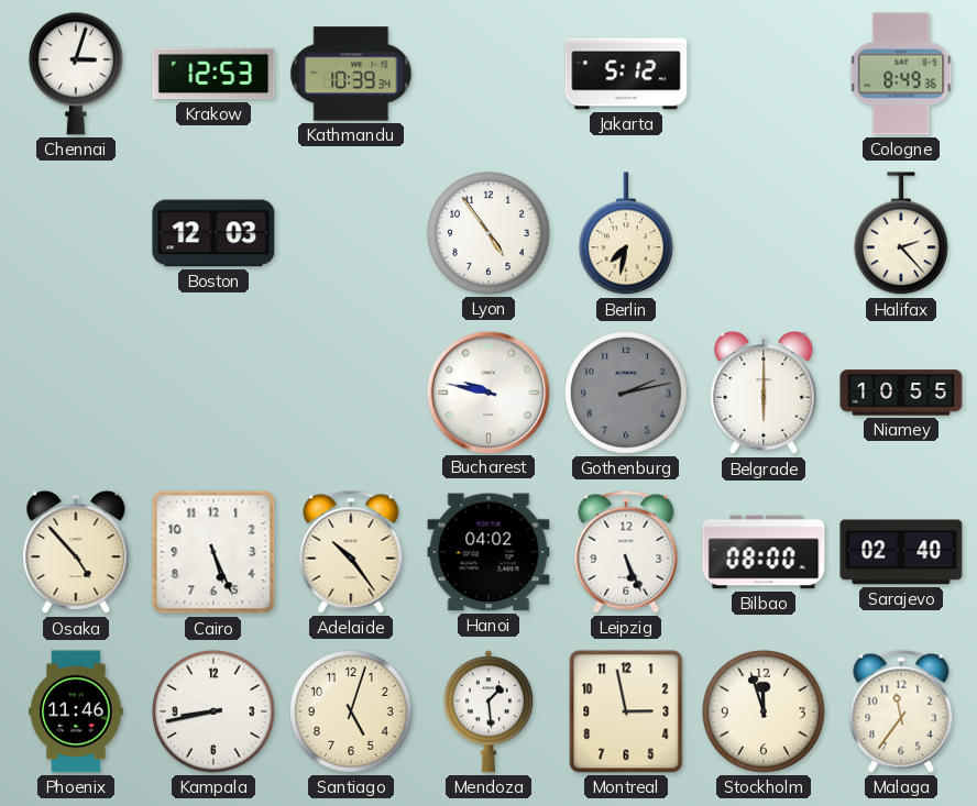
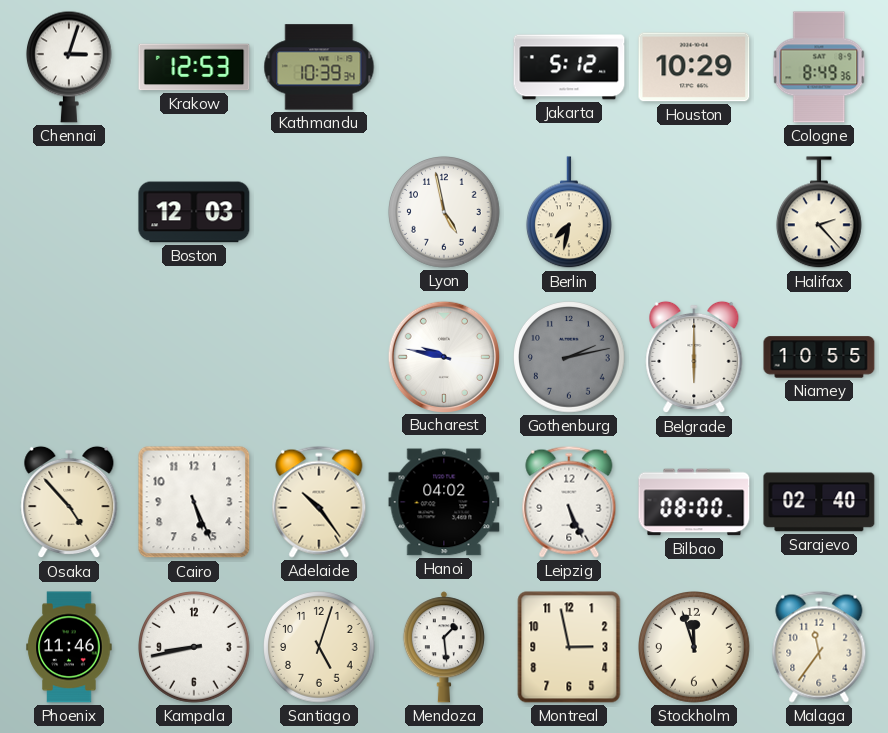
Houston: none -> 10:29 (694, 67)
Lyon: 4:54 -> 4:58 (445, 213)
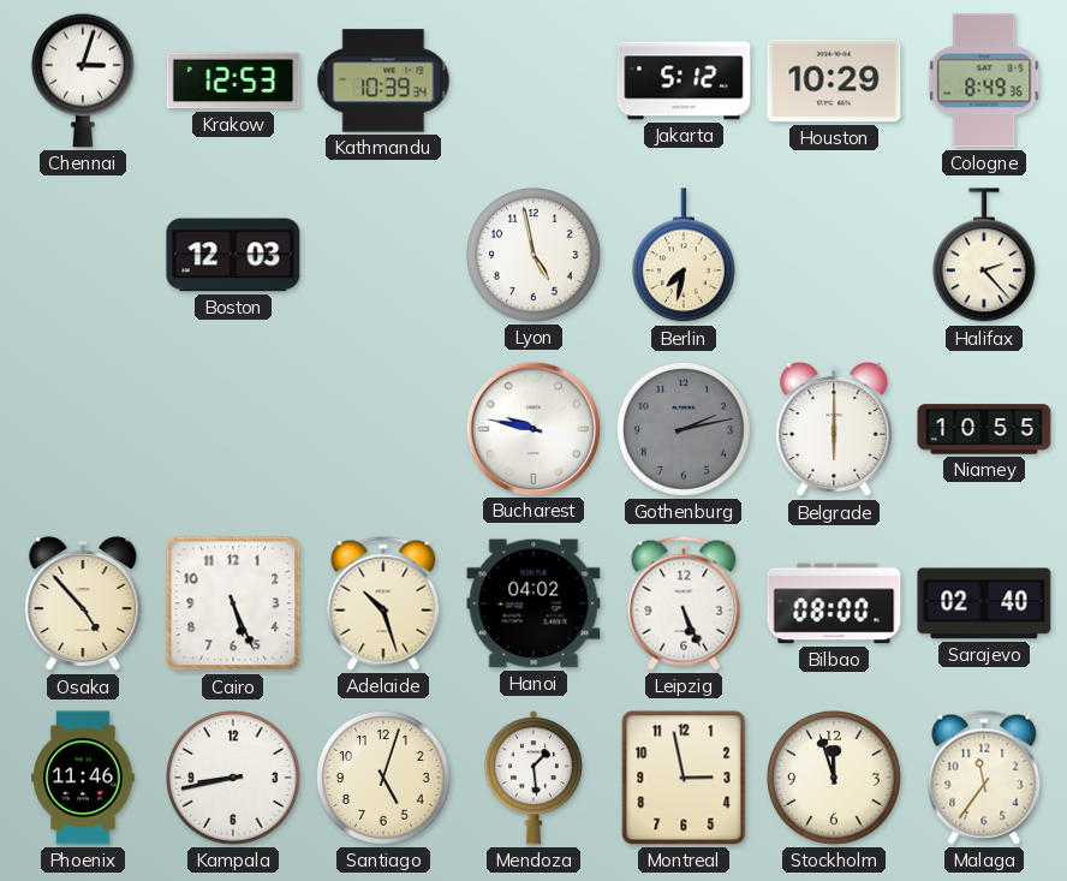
Adelaide: 10:24 -> 10:27 (383, 603)
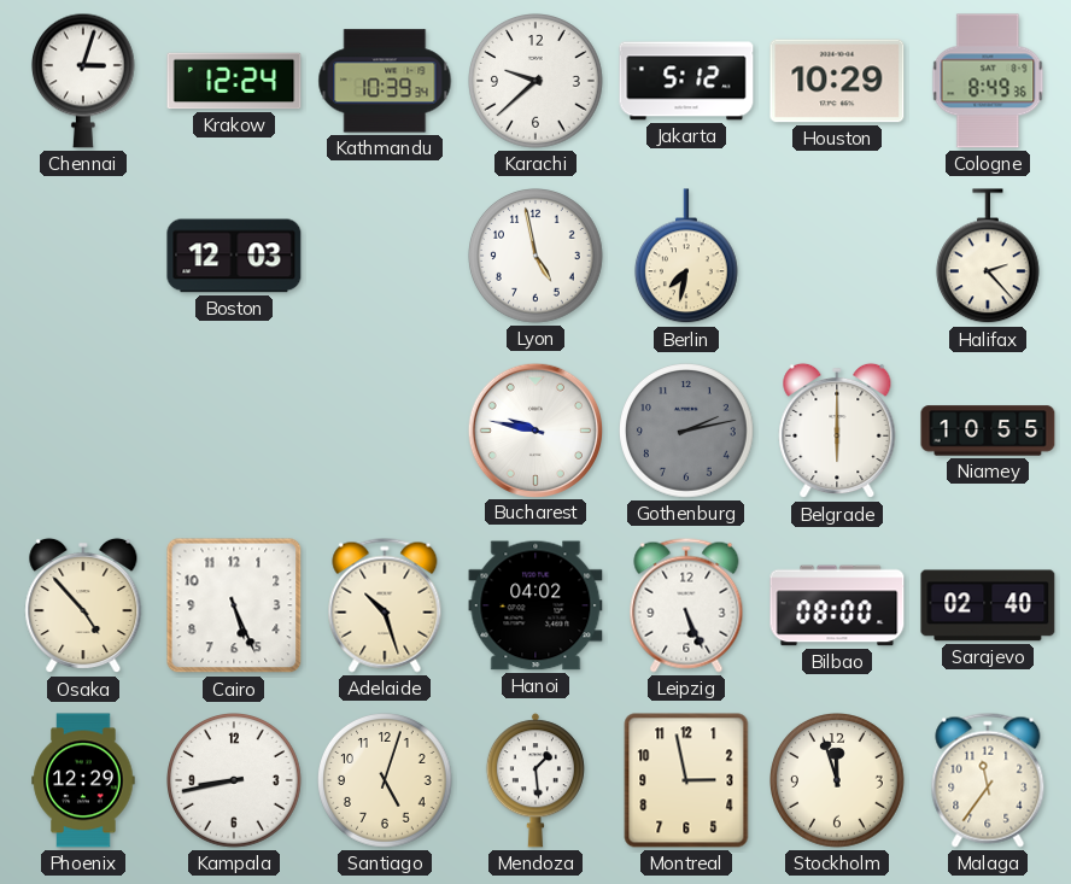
Krakow: 12:53 -> 12:24 (234, 81)
Karachi: none -> 9:38 (537, 82)
Phoenix: 11:46 -> 12:29 (83, 780)
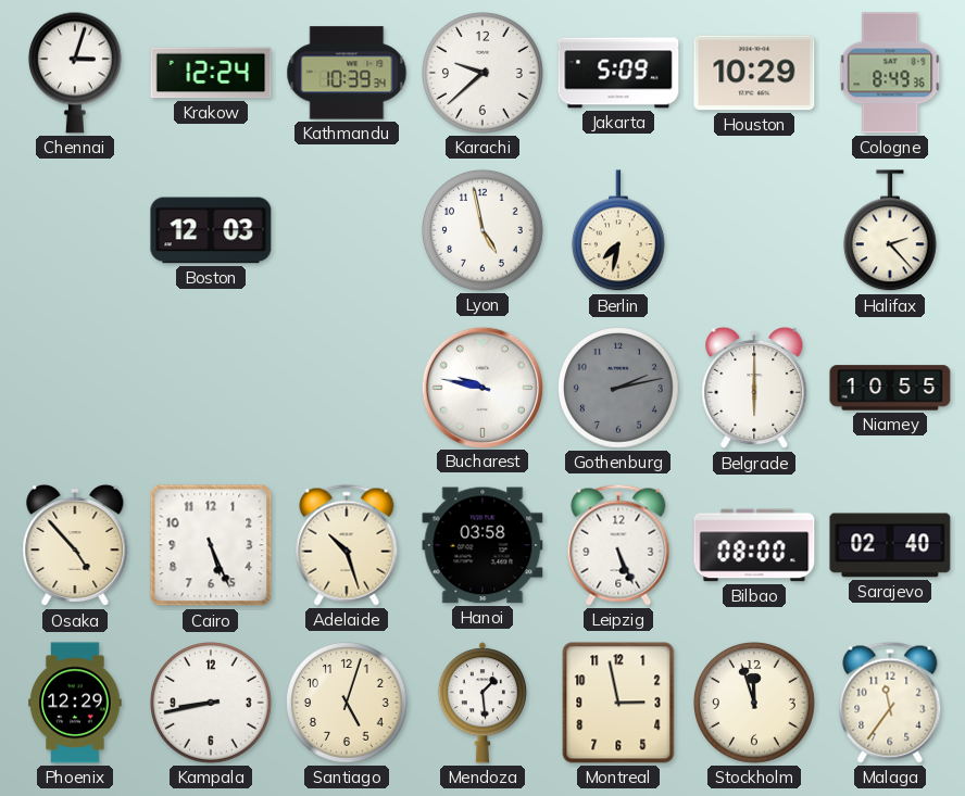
Jakarta: 5:12 -> 5:09 (618, 73)
Hanoi: 04:02 -> 03:58 (482, 545)
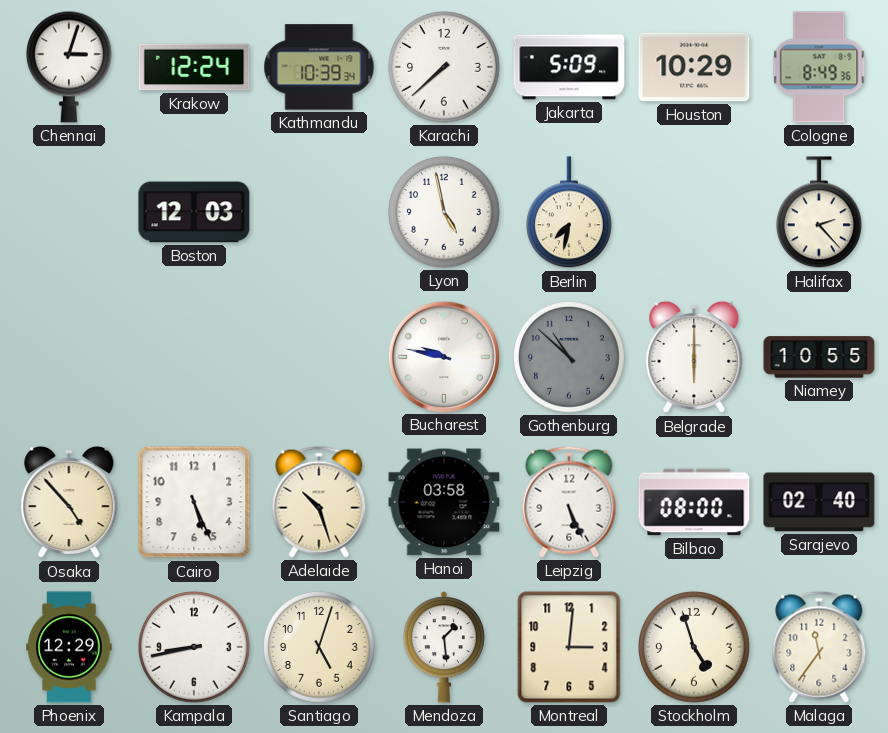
Karachi: 9:38 -> 7:38 (445, 68)
Gothenburg: 2:13 -> 10:52 (570, 358)
Montreal: 2:58 -> 3:01 (569, 647)
Stockholm: 11:57 -> 4:57 (695, 648)
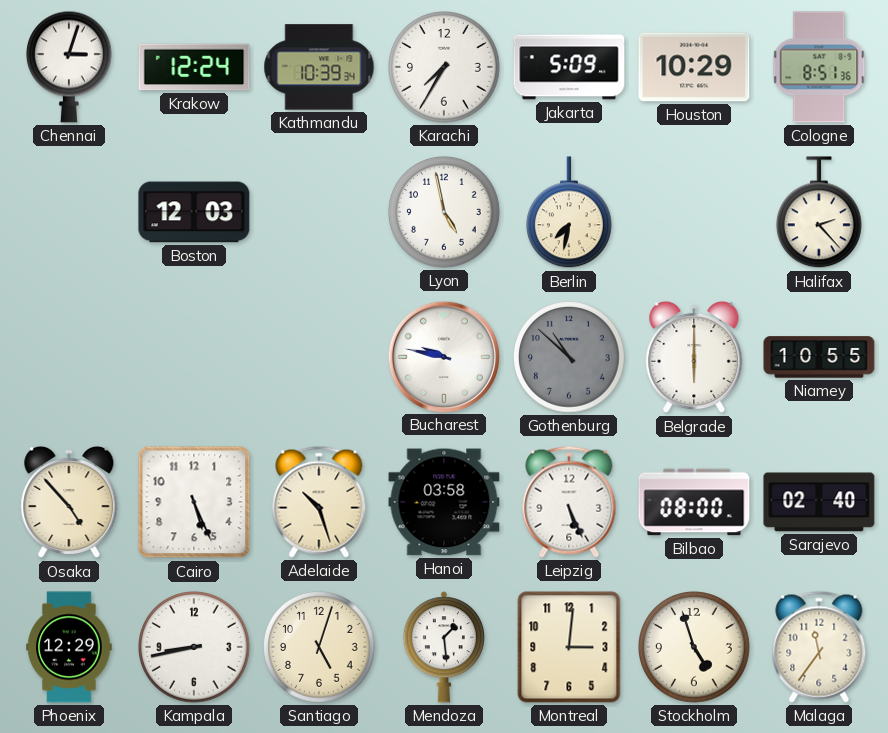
Karachi: 7:38 -> 7:35 (445, 68)
Cologne: 8:49 -> 8:51 (819, 67)
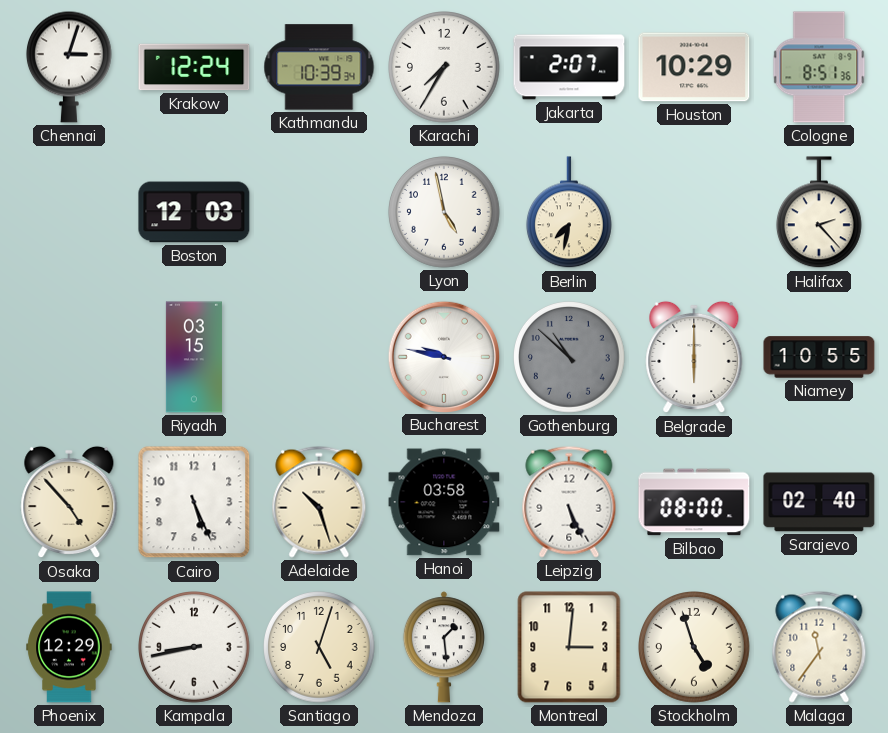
Jakarta: 5:09 -> 2:07 (569, 67)
Riyadh: none -> 03:15 (194, 357)
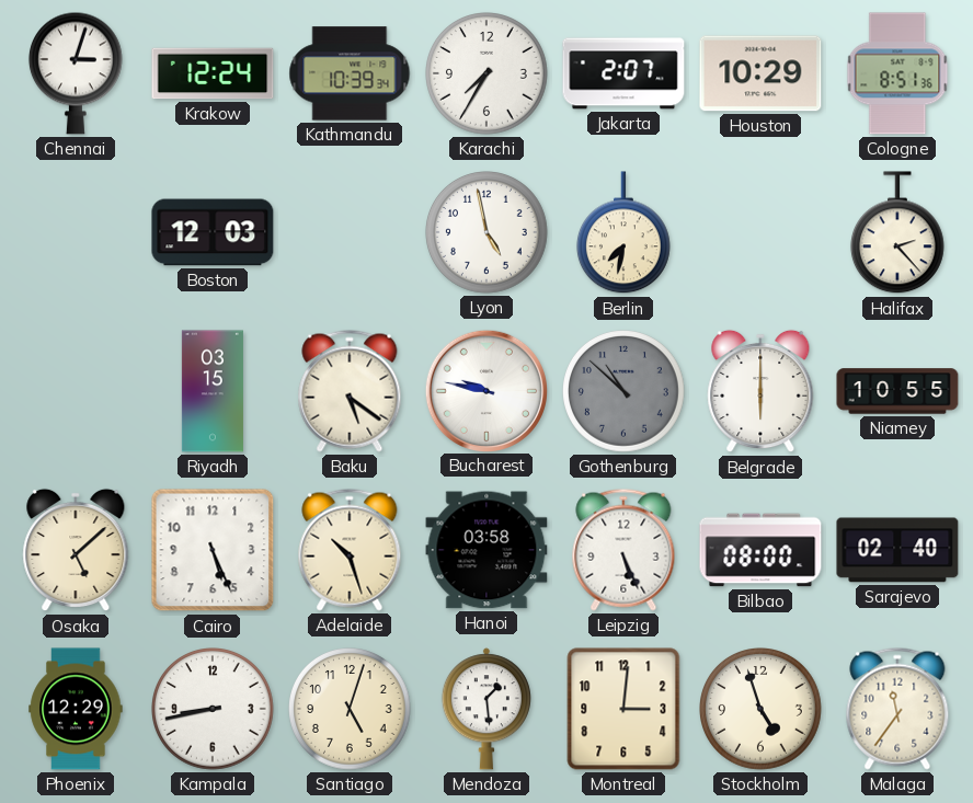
Baku: none -> 5:21 (350, 391)
Osaka: 4:53 -> 5:08 (76, 550)
